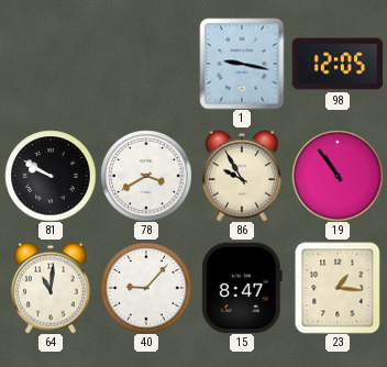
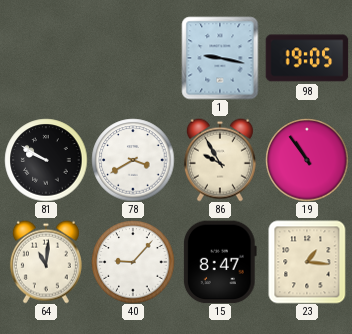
98: 12:05 -> 19:05 (307, 58)
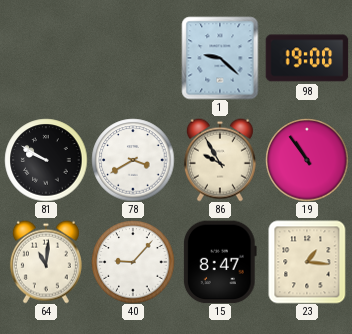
1: 9:17 -> 9:22 (220, 58)
98: 19:05 -> 19:00 (307, 58)
